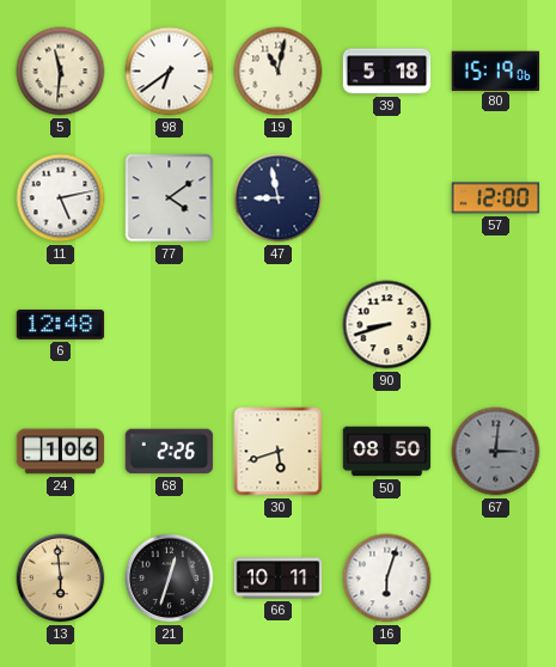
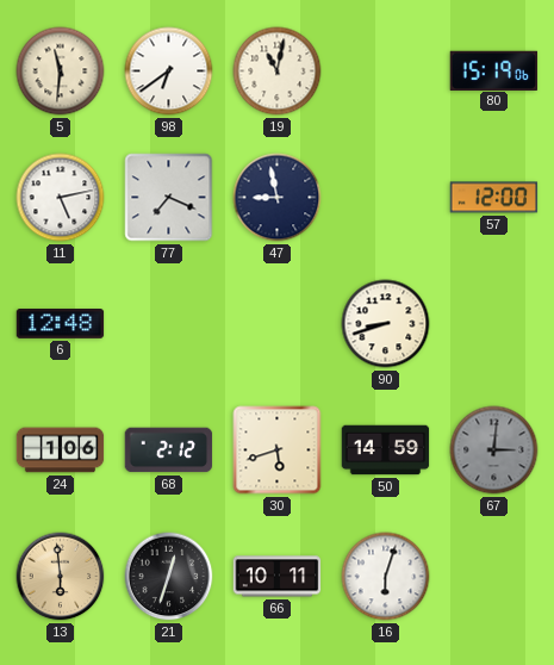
39: 5:18 -> none (387, 72)
77: 4:09 -> 7:19 (169, 198)
68: 2:26 -> 2:12 (169, 450)
50: 08:50 -> 14:59 (386, 450)
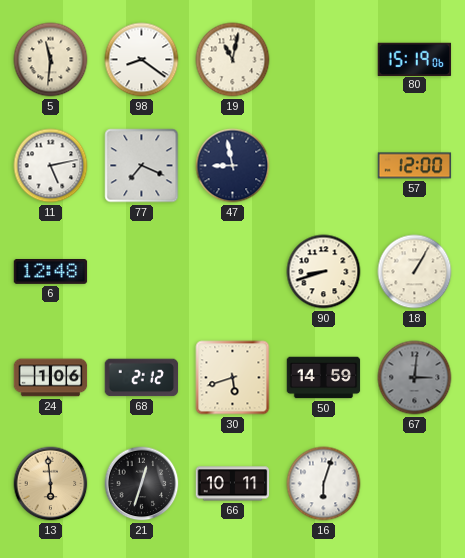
98: 6:39 -> 8:21 (142, 60)
18: none -> 1:05 (415, 272)
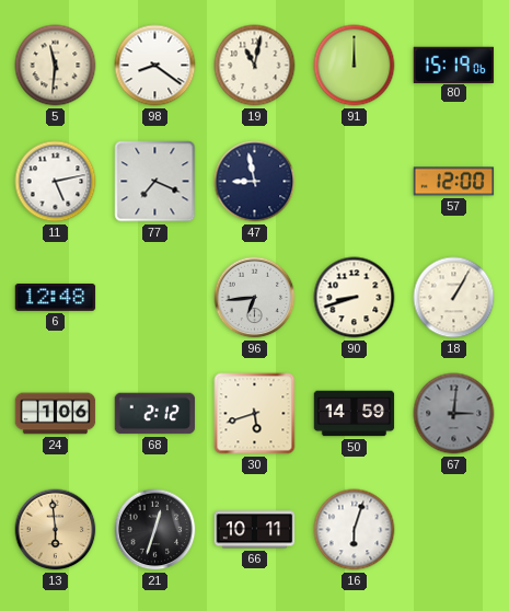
91: none -> 12:00 (355, 66)
96: none -> 6:44 (255, 298)
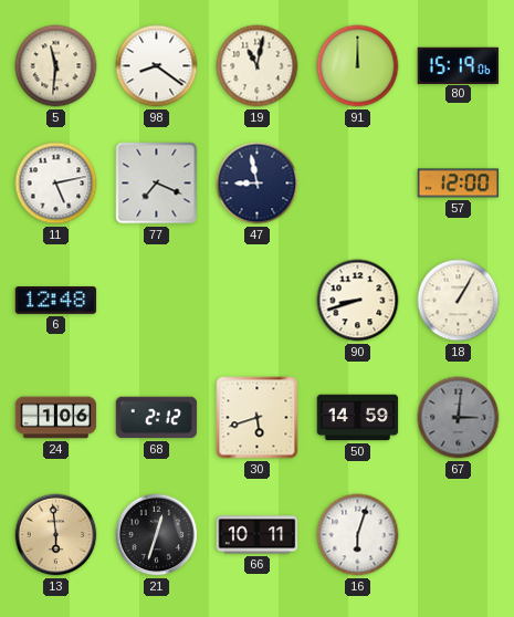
96: 6:44 -> none (255, 298)
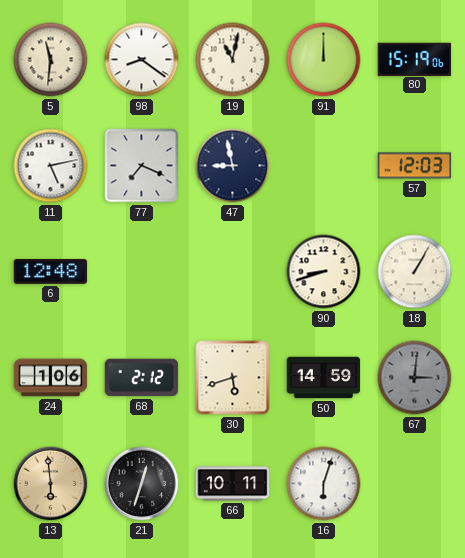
57: 12:00 -> 12:03 (415, 166)
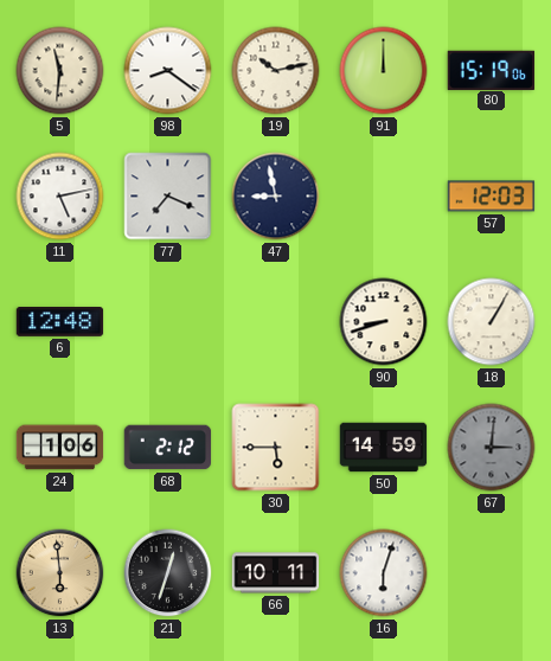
19: 11:02 -> 10:13 (276, 71)
30: 5:42 -> 5:45 (276, 448)
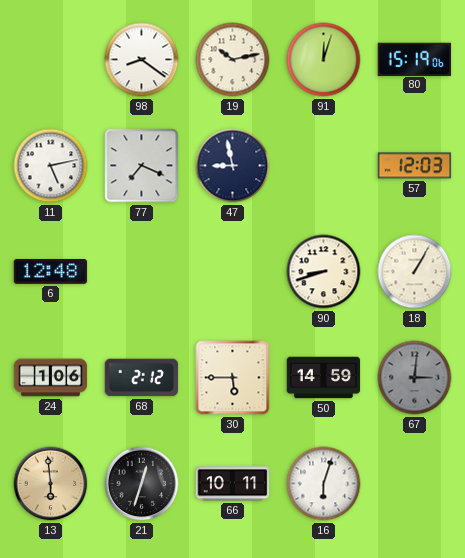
5: 11:31 -> none (60, 71)
91: 12:00 -> 12:03 (324, 60)
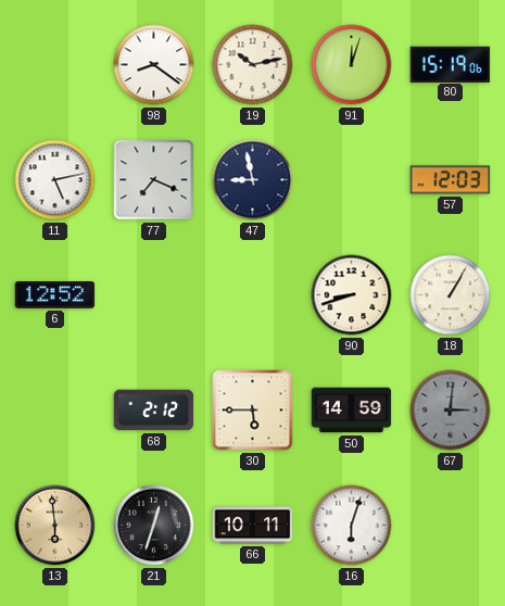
6: 12:48 -> 12:52 (55, 295)
24: 1:06 -> none (51, 378)
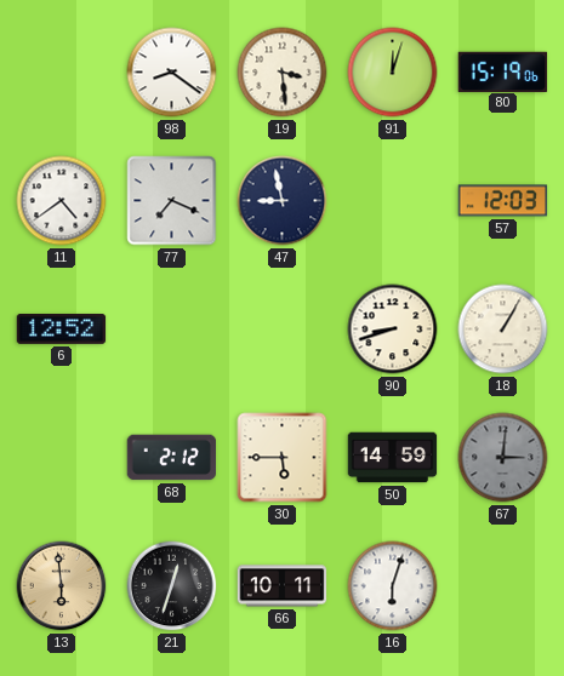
19: 10:13 -> 3:29 (283, 73)
11: 5:13 -> 4:39 (62, 201)
